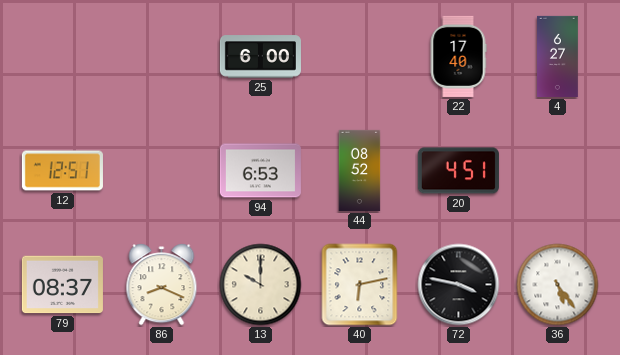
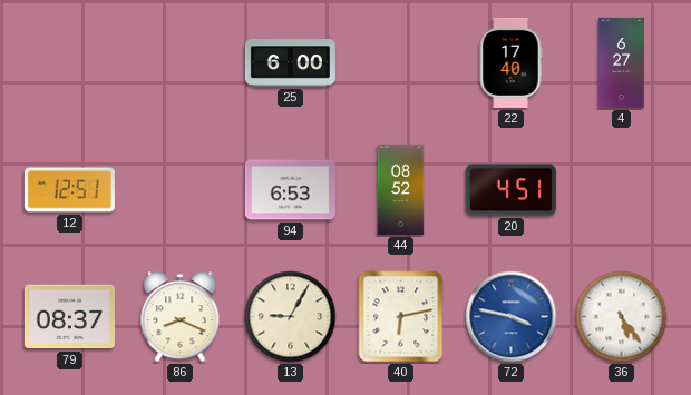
13: 10:00 -> 9:05 (291, 317)
72 dial: black -> blue (512, 317)
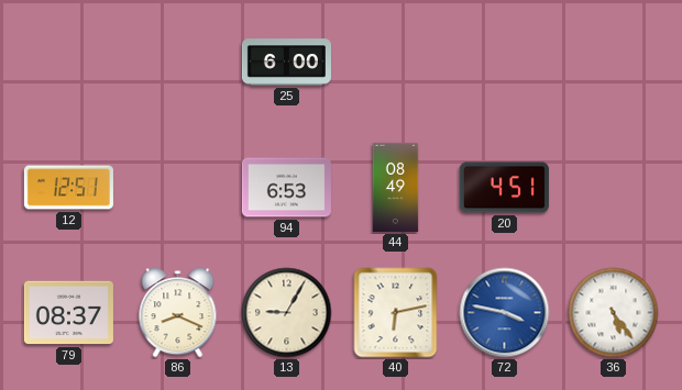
22: 17:40 -> none (510, 62)
4: 6:27 -> none (622, 62)
44: 08:52 -> 08:49 (396, 187)
